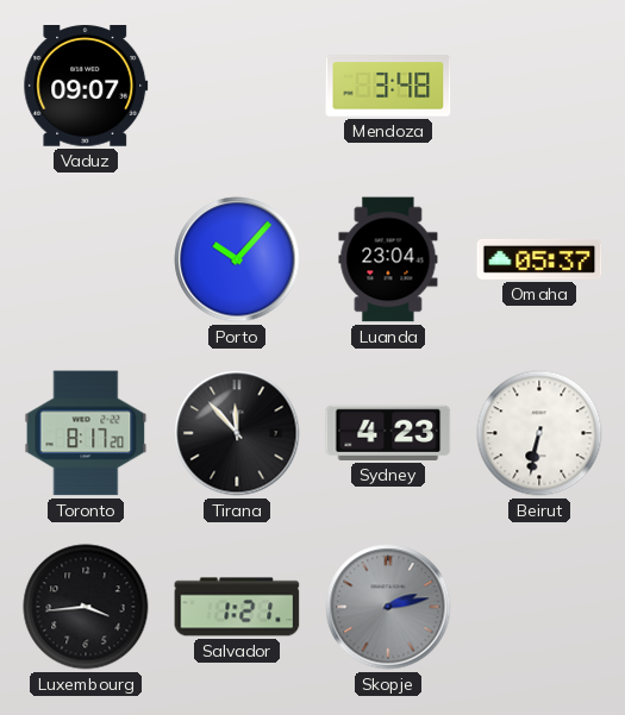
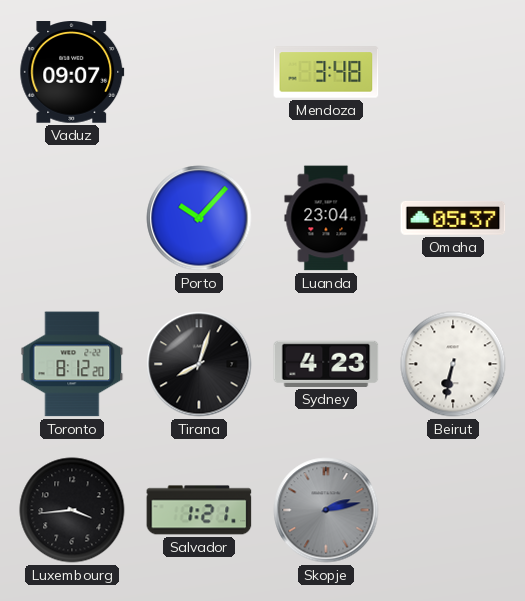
Toronto: 8:17 -> 8:12 (72, 364)
Tirana: 11:53 -> 8:03 (199, 364)
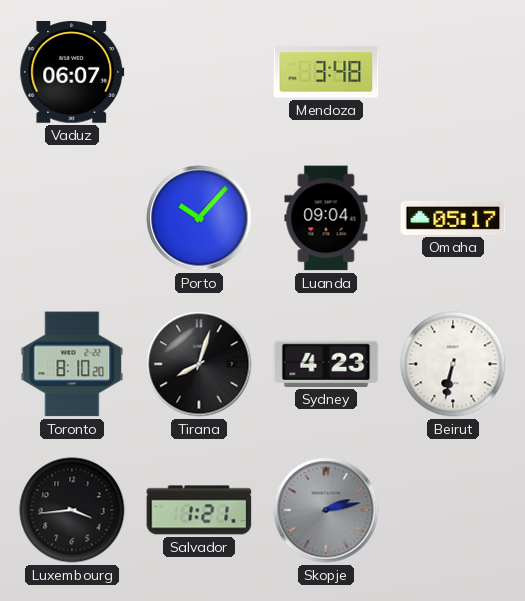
Vaduz: 09:07 -> 06:07 (72, 72)
Luanda: 23:04 -> 09:04 (326, 218)
Omaha: 05:37 -> 05:17 (453, 218)
Toronto: 8:12 -> 8:10 (72, 364)
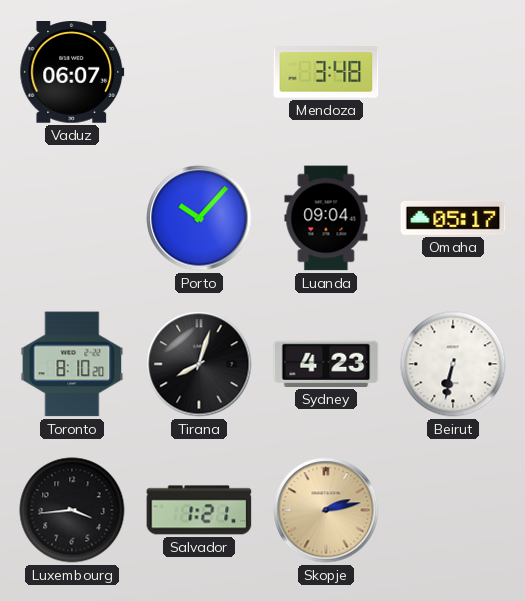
Skopje dial: grey -> champagne (326, 510)
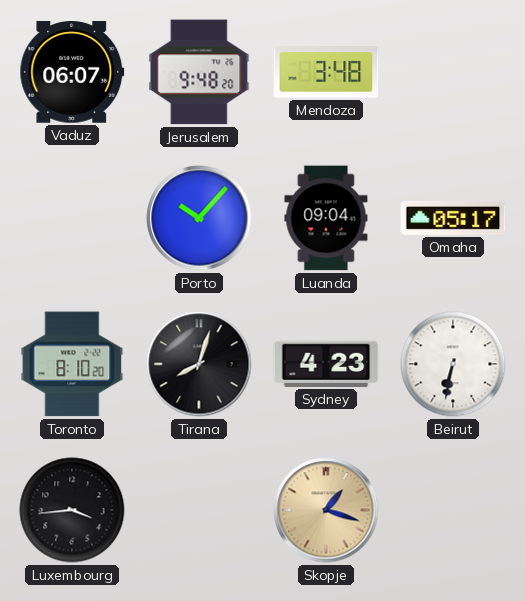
Jerusalem: none -> 9:48 (199, 72)
Salvador: 1:21 -> none (199, 510)
Skopje: 2:13 -> 1:18 (326, 510)
